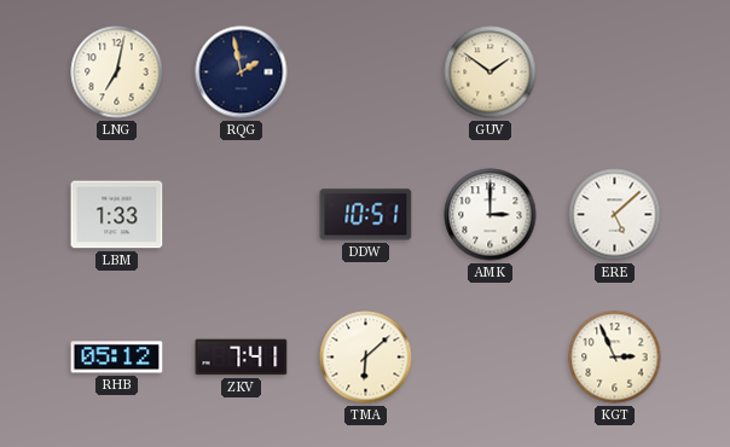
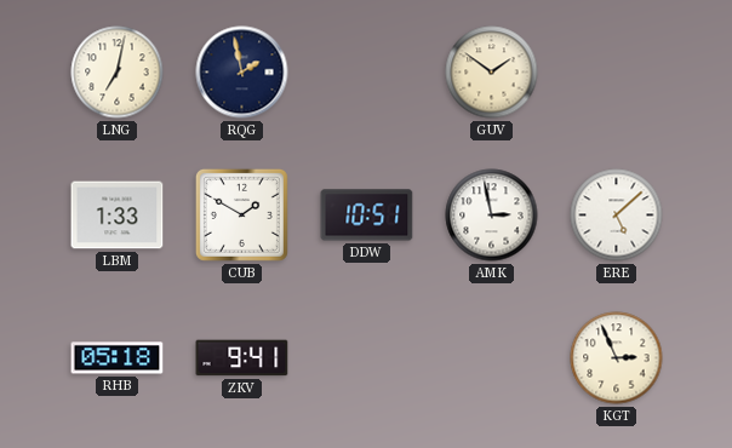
CUB: none -> 1:50 (241, 214)
AMK: 3:00 -> 2:58 (492, 216)
RHB: 05:12 -> 05:18 (118, 358)
ZKV: 7:41 -> 9:41 (242, 358)
TMA: 6:08 -> none (366, 358)
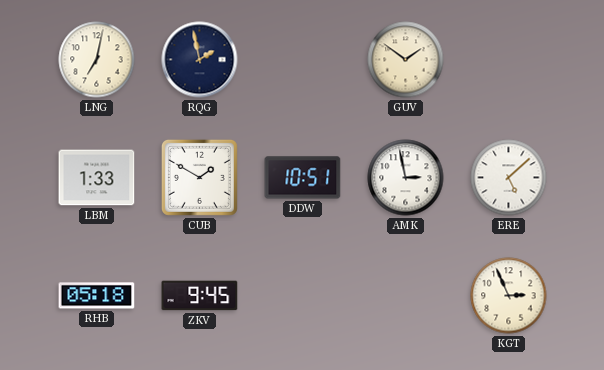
ZKV: 9:41 -> 9:45 (200, 296)
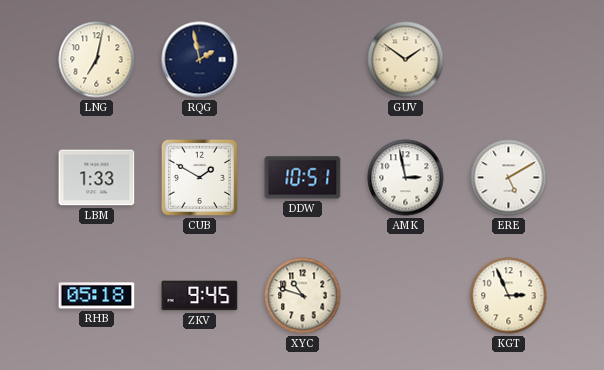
ERE: 5:08 -> 5:10 (509, 178)
XYC: none -> 10:48 (303, 296)
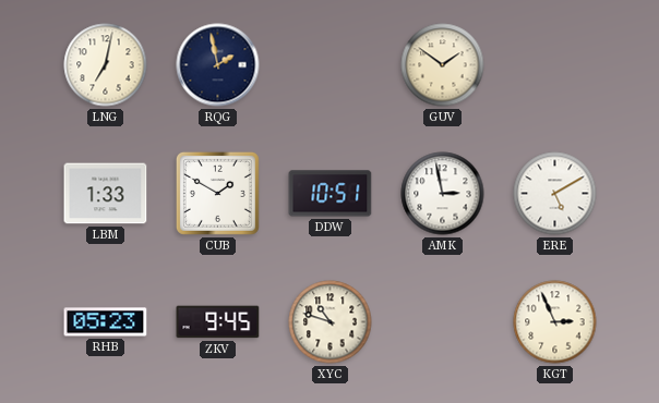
RHB: 05:18 -> 05:23 (106, 322)
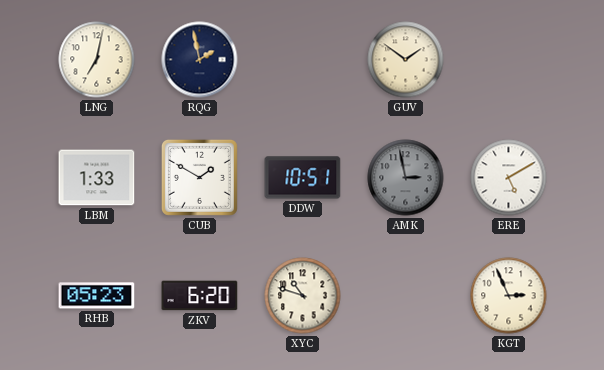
AMK dial: white -> grey (406, 178)
ZKV: 9:45 -> 6:20 (200, 296)
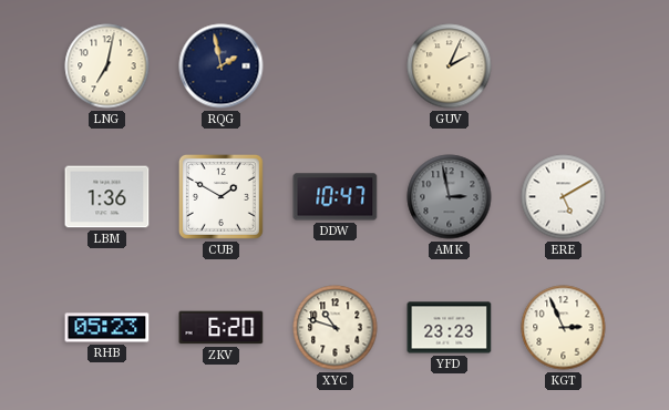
GUV: 1:51 -> 2:04 (450, 66)
LBM: 1:33 -> 1:36 (107, 197)
DDW: 10:51 -> 10:47 (336, 197)
YFD: none -> 23:23 (450, 328)
